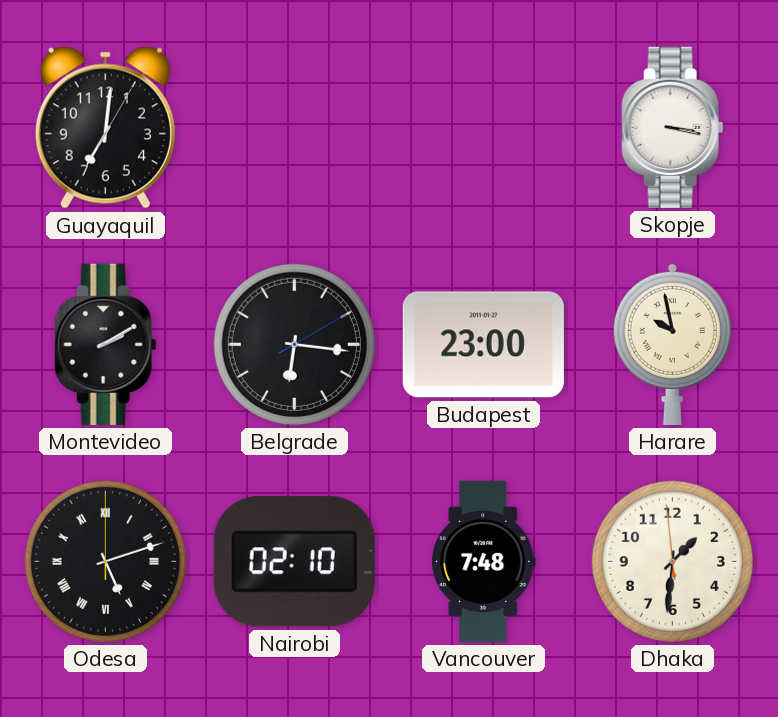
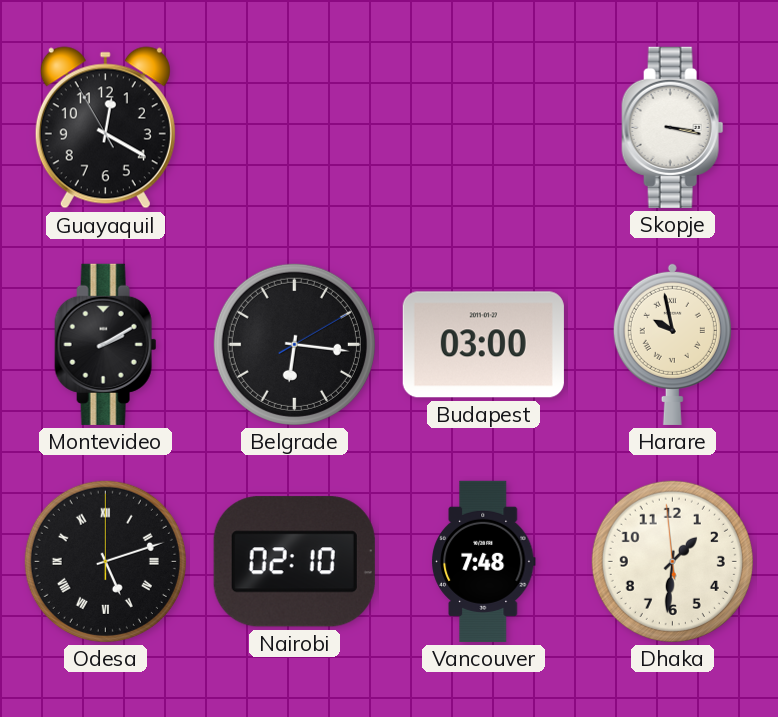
Guayaquil: 7:01 -> 12:19 (105, 128)
Budapest: 23:00 -> 03:00 (483, 345)
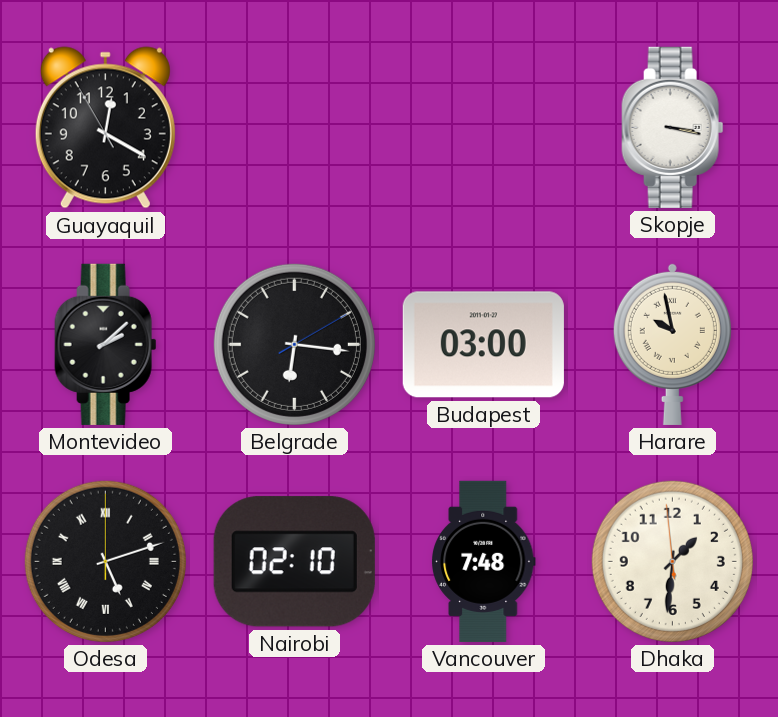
Montevideo: 2:10 -> 2:08 (106, 344)
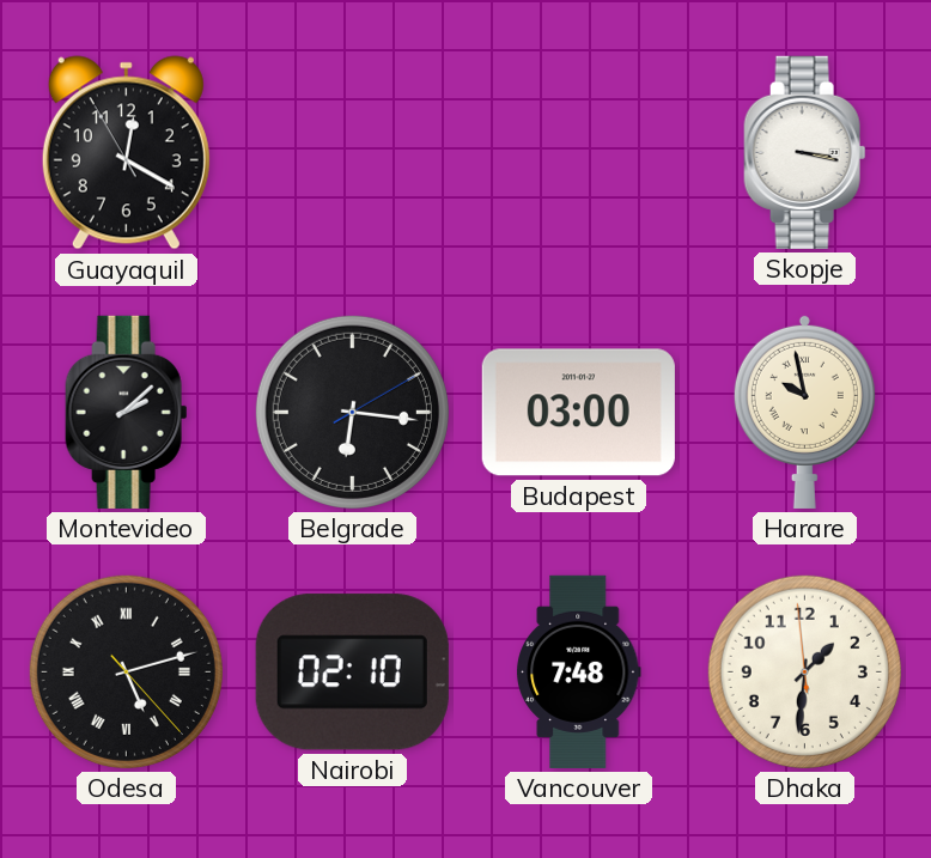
Odesa: 5:12:00 -> 5:12:23 (126, 671)
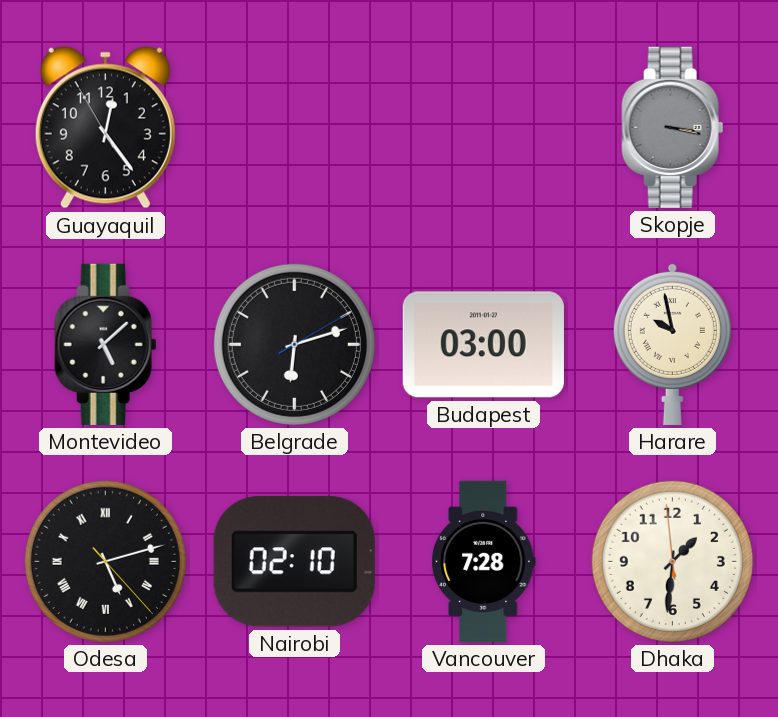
Guayaquil: 12:19 -> 12:23 (105, 128)
Skopje dial: white -> grey (673, 127)
Montevideo: 2:08 -> 5:08 (106, 344)
Belgrade: 6:16 -> 6:12 (294, 344)
Vancouver: 7:48 -> 7:28 (484, 561)
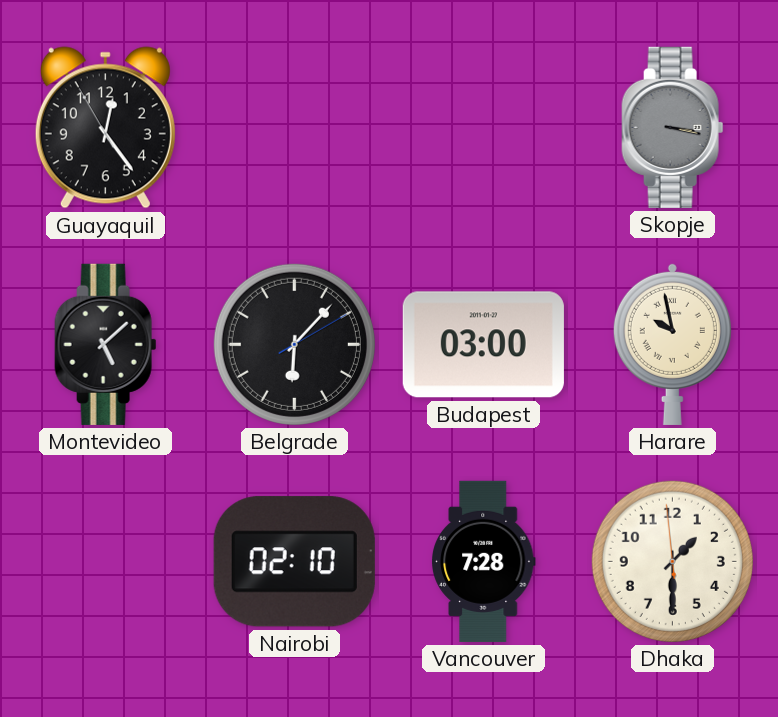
Belgrade: 6:12 -> 6:07 (294, 344)
Odesa: 5:12 -> none (105, 561)
Dhaka: 1:30 -> 1:29 (672, 561)
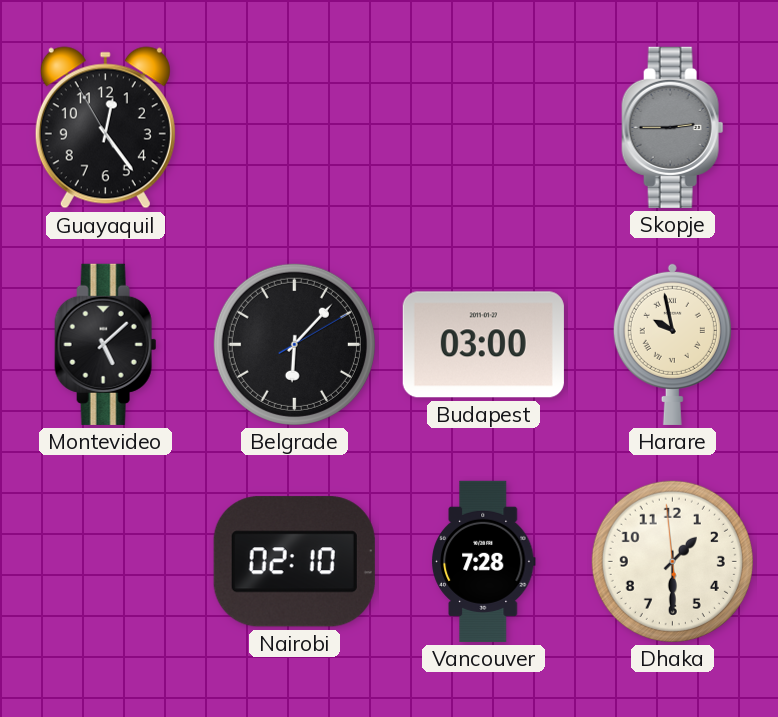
Skopje: 3:17 -> 2:45 (673, 127)
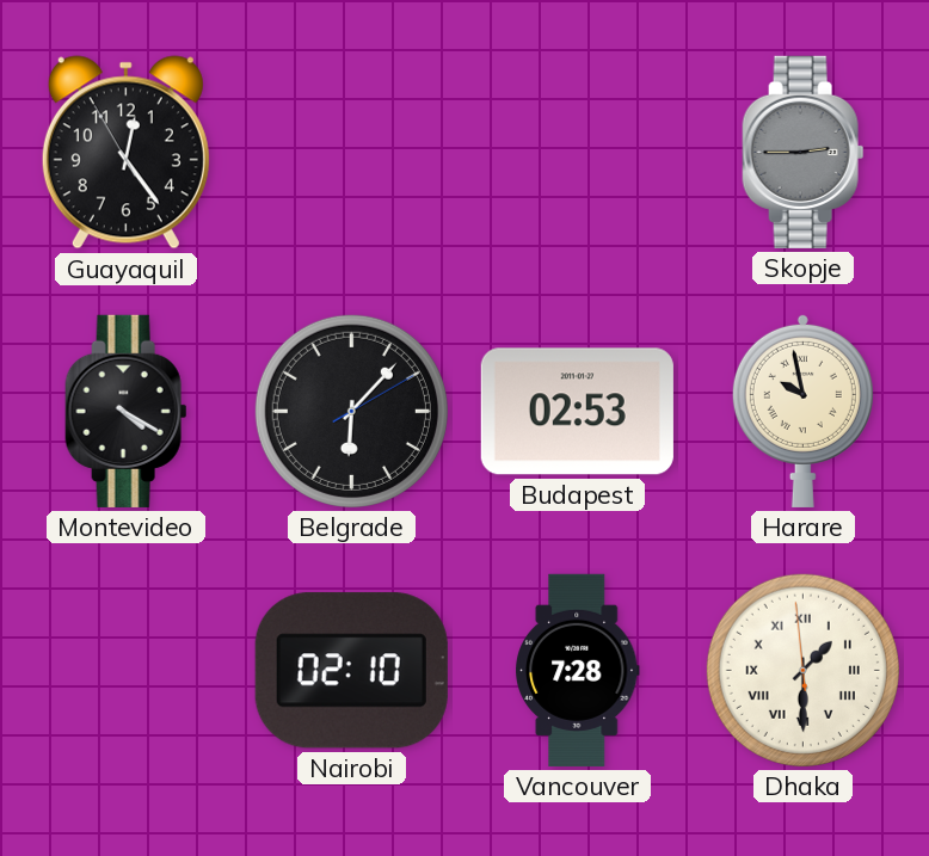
Montevideo: 5:08 -> 4:20 (127, 411)
Budapest: 03:00 -> 02:53 (577, 412)
Dhaka numerals: Arabic -> Roman (802, 670)
